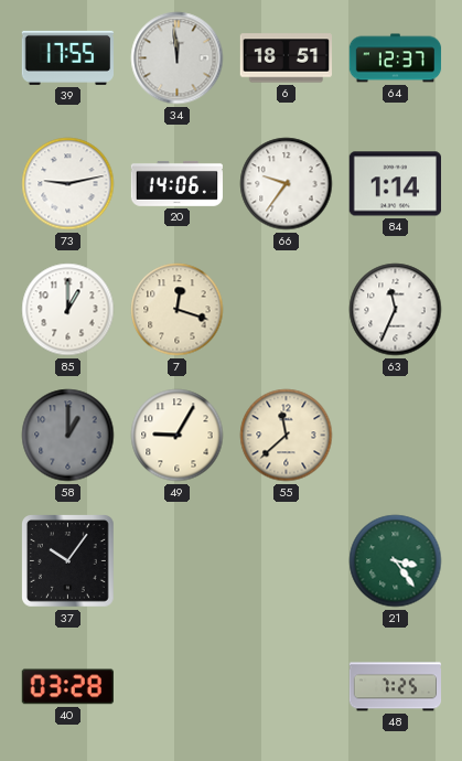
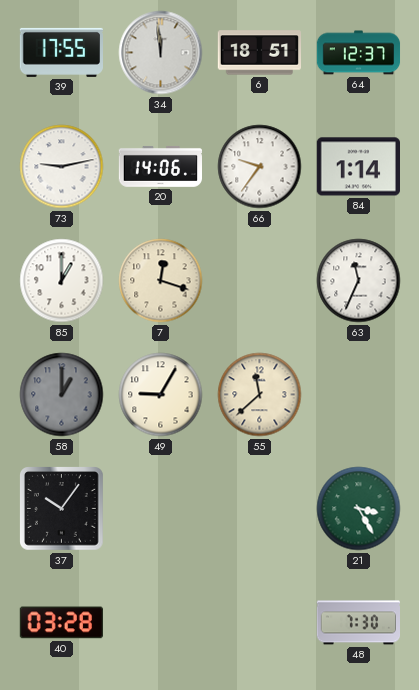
21: 3:24 -> 3:25 (359, 509)
48: 7:25 -> 7:30 (358, 623)
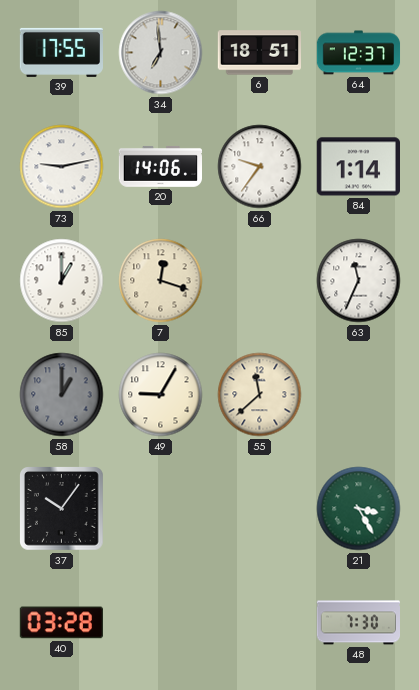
34: 11:59 -> 6:59 (161, 53)
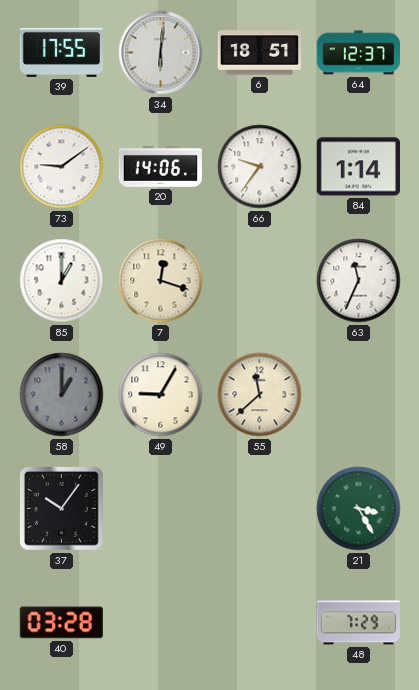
34: 6:59 -> 6:01 (161, 53)
73: 9:13 -> 9:09 (62, 167)
48: 7:30 -> 7:29 (358, 623)
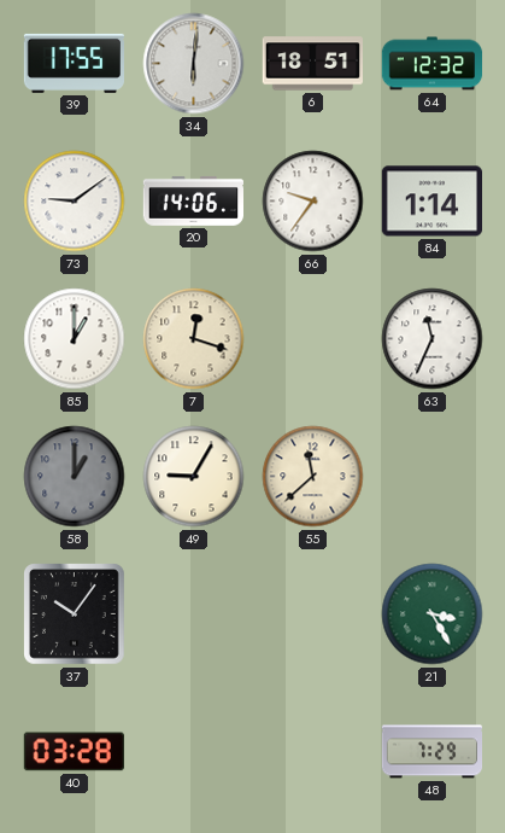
64: 12:37 -> 12:32 (433, 64)
